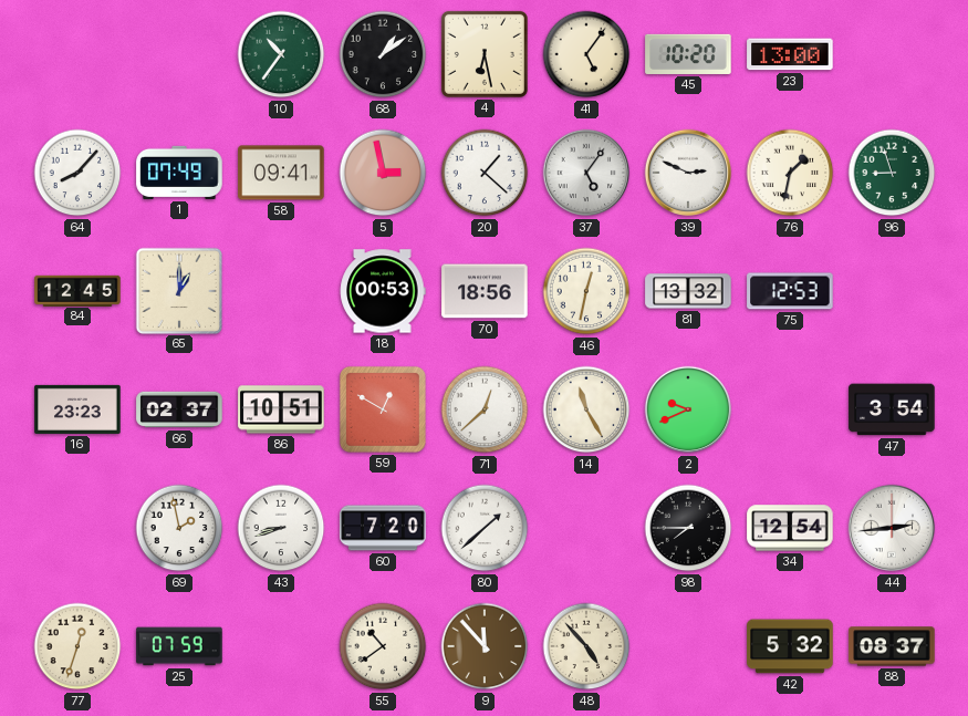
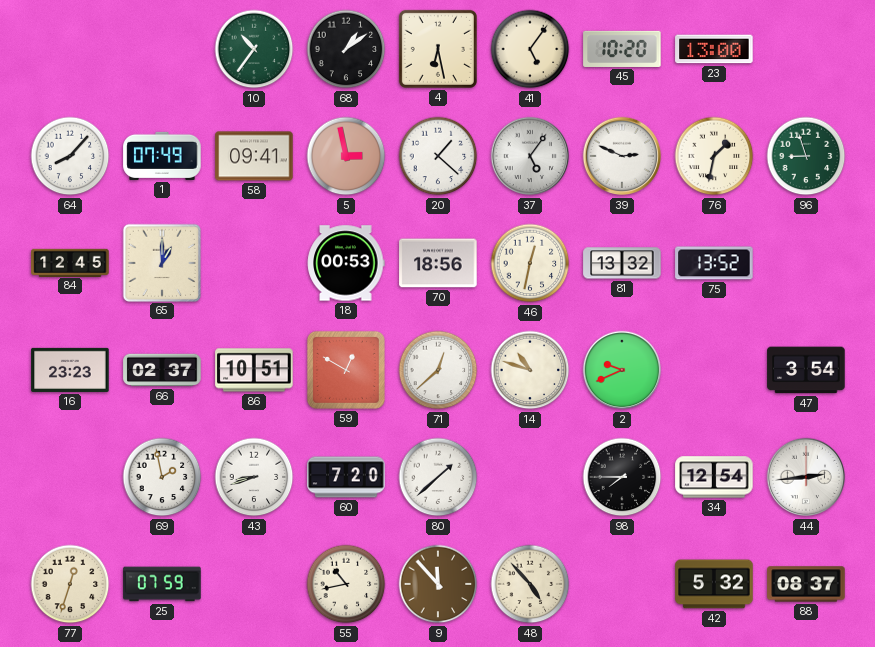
75: 12:53 -> 13:52 (714, 263)
14: 11:25 -> 10:48 (530, 370)
55: 10:39 -> 10:43 (346, 584)
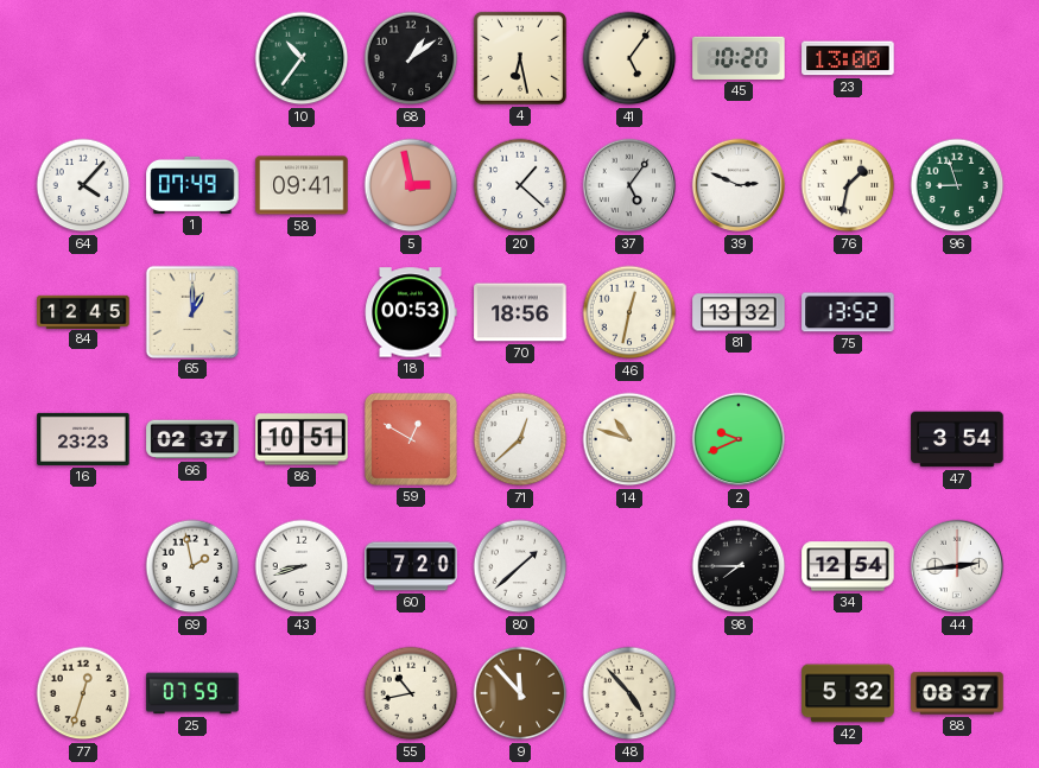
64: 8:07 -> 4:07 (83, 185)
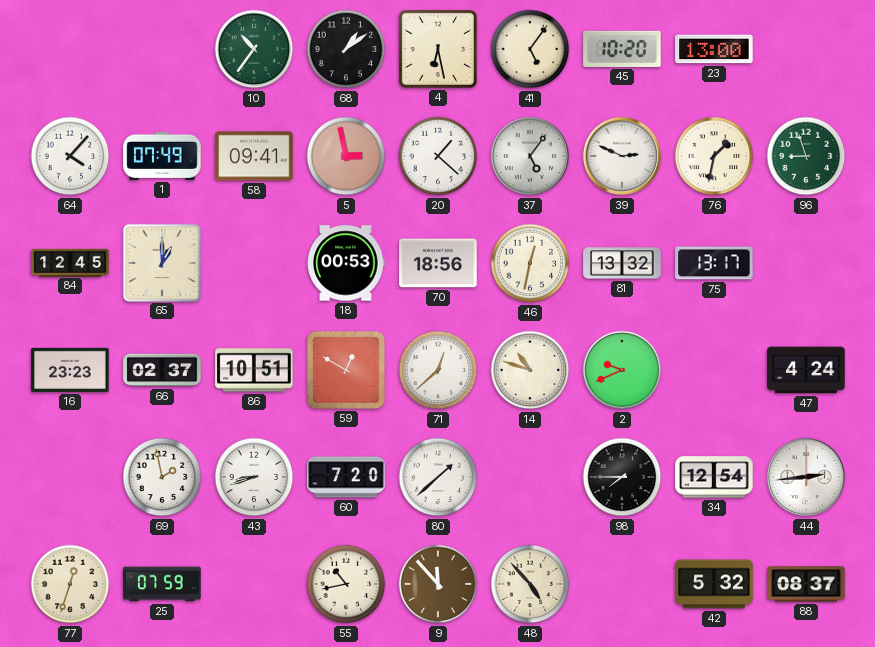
75: 13:52 -> 13:17 (714, 263)
47: 3:54 -> 4:24 (806, 370)
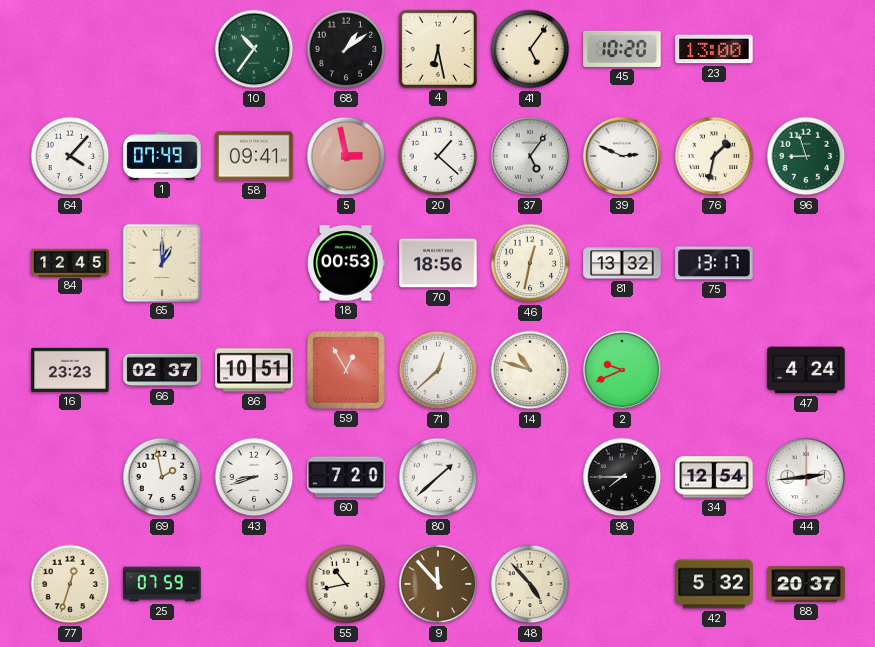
59: 12:50 -> 12:55 (346, 370)
88: 08:37 -> 20:37 (806, 584)
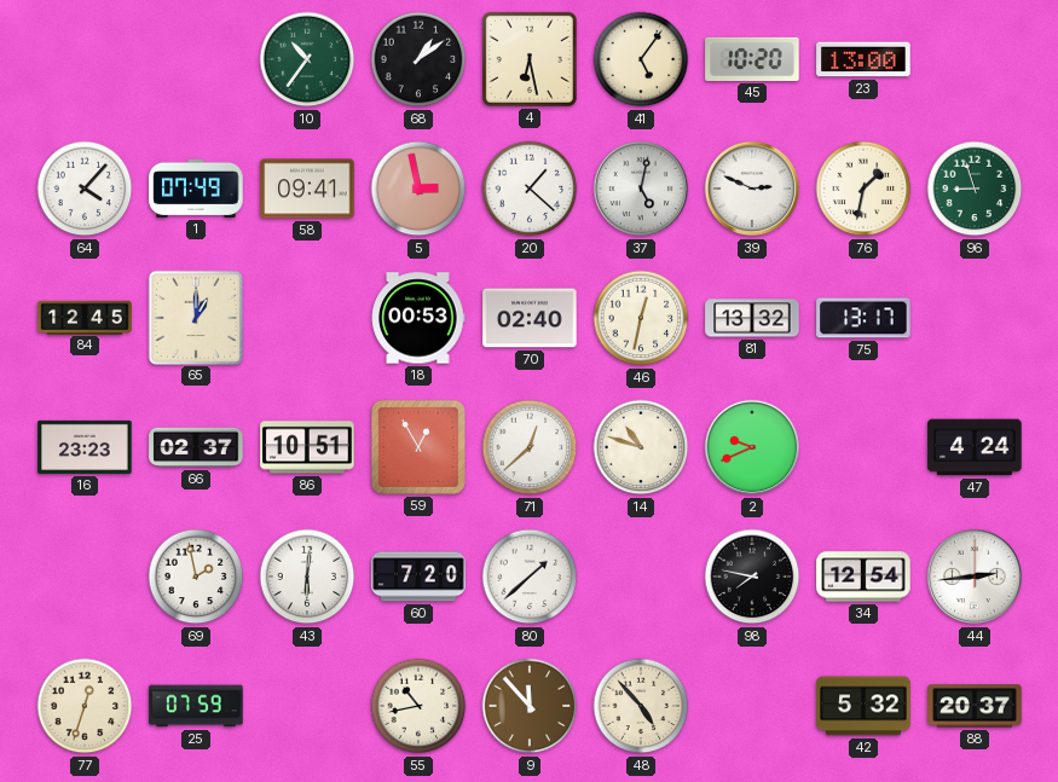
37: 5:06 -> 5:02 (641, 189)
70: 18:56 -> 02:40 (530, 318)
43: 8:42 -> 6:01 (307, 577)
98: 7:45 -> 7:47 (752, 577)
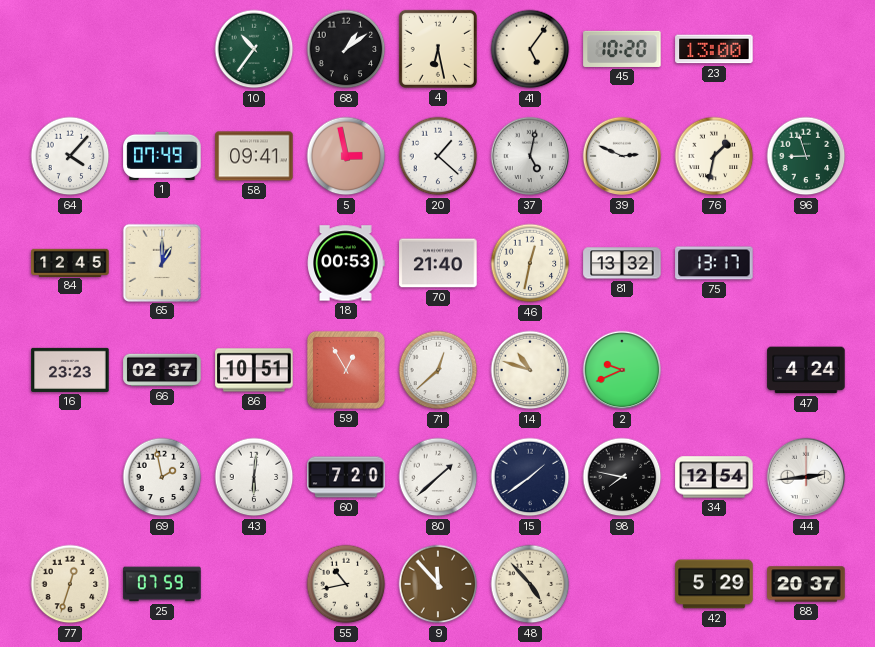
70: 02:40 -> 21:40 (438, 263)
15: none -> 1:39 (530, 477)
42: 5:32 -> 5:29 (714, 584)
